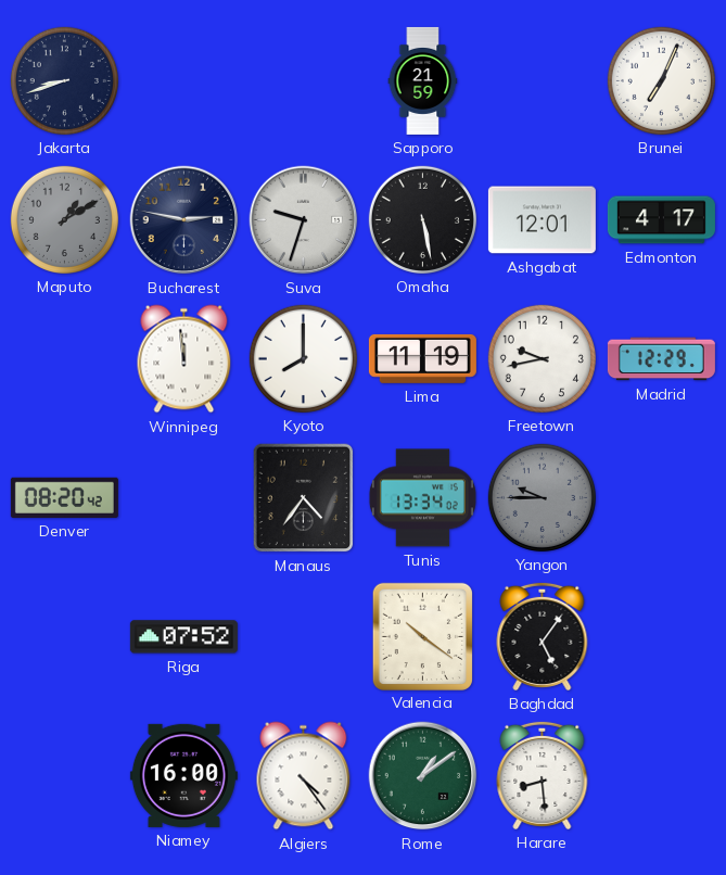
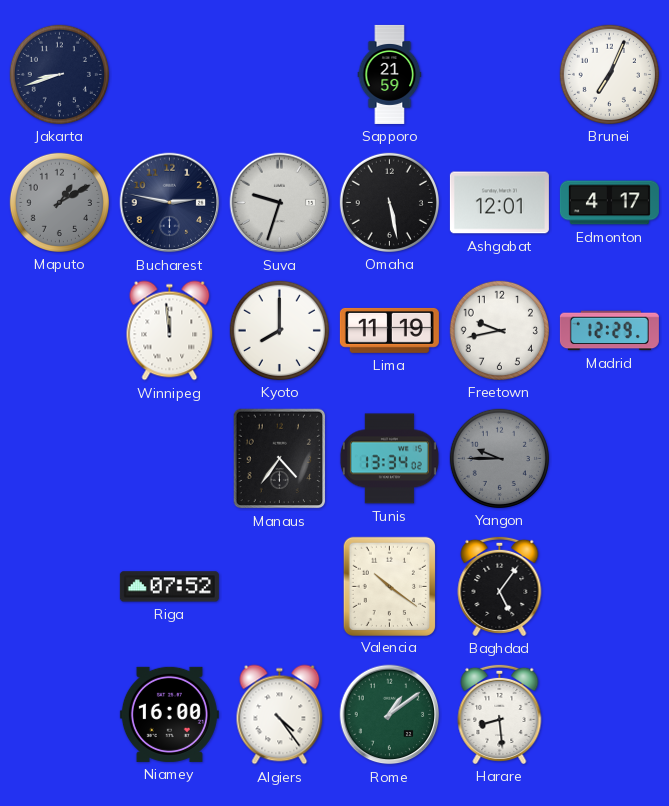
Denver: 08:20 -> none (64, 497)
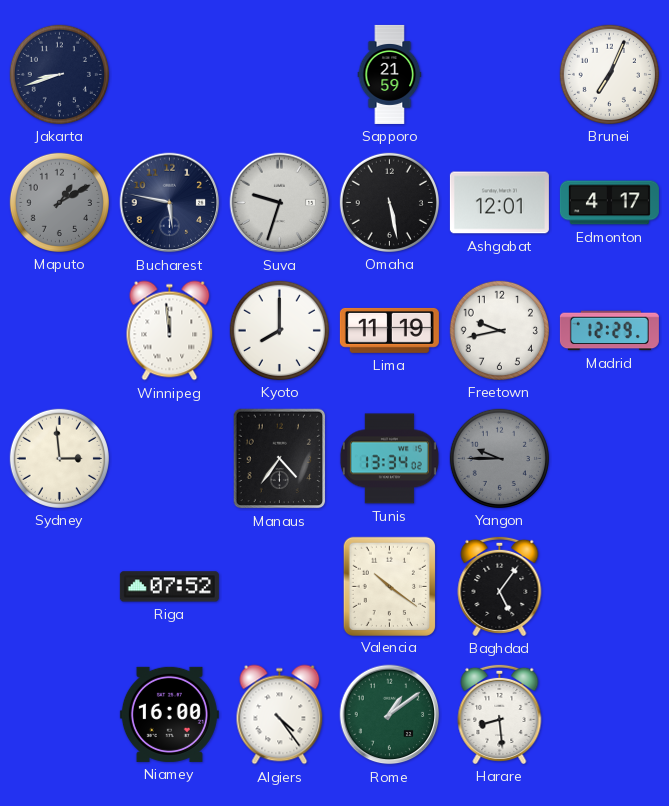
Bucharest: 2:47 -> 5:47 (170, 203)
Sydney: none -> 2:59 (59, 458)
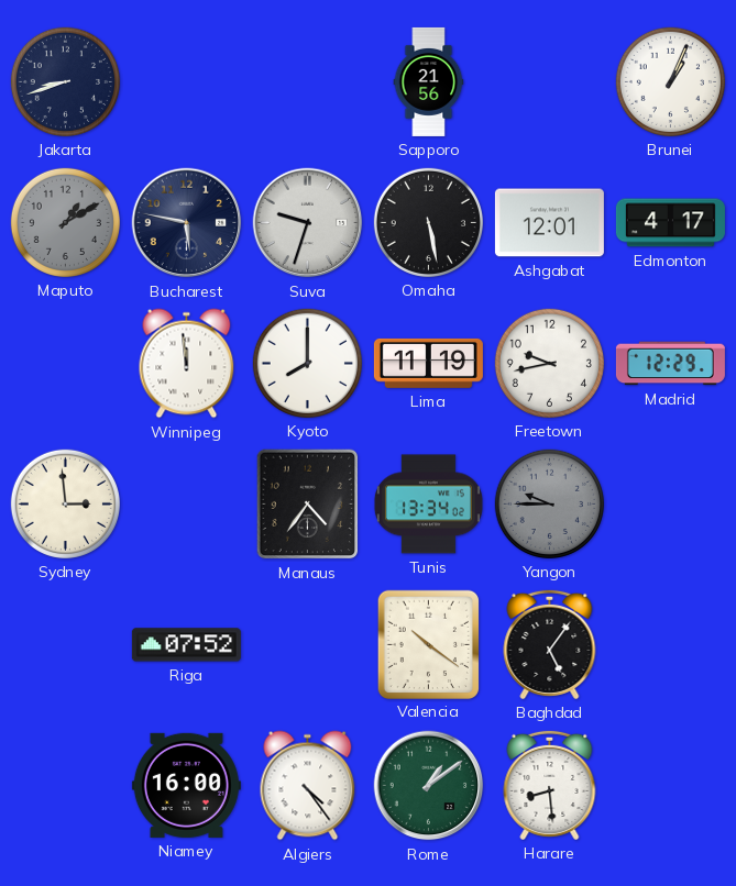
Sapporo: 21:59 -> 21:56 (429, 81)
Brunei: 7:04 -> 1:04 (670, 81)
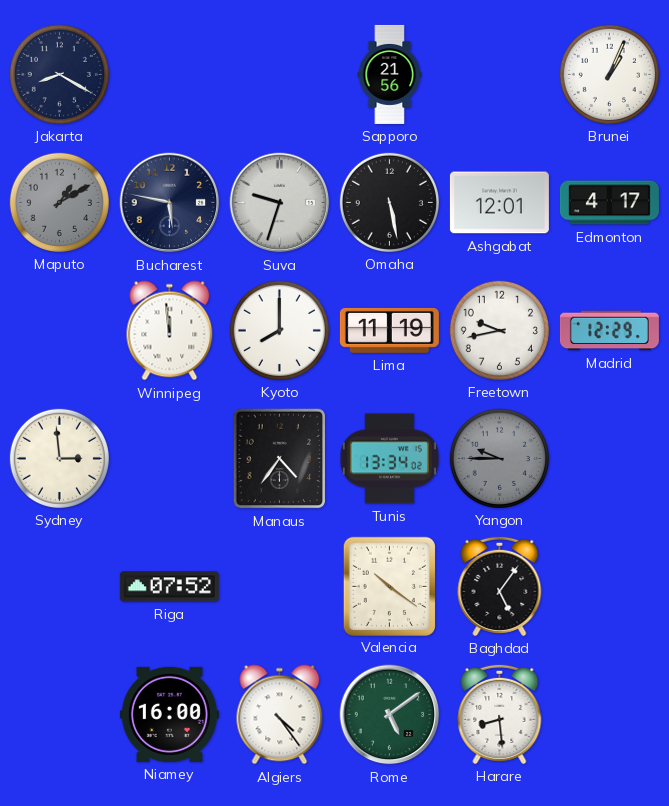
Jakarta: 8:42 -> 8:20 (59, 74)
Rome: 1:09 -> 5:09 (390, 715)
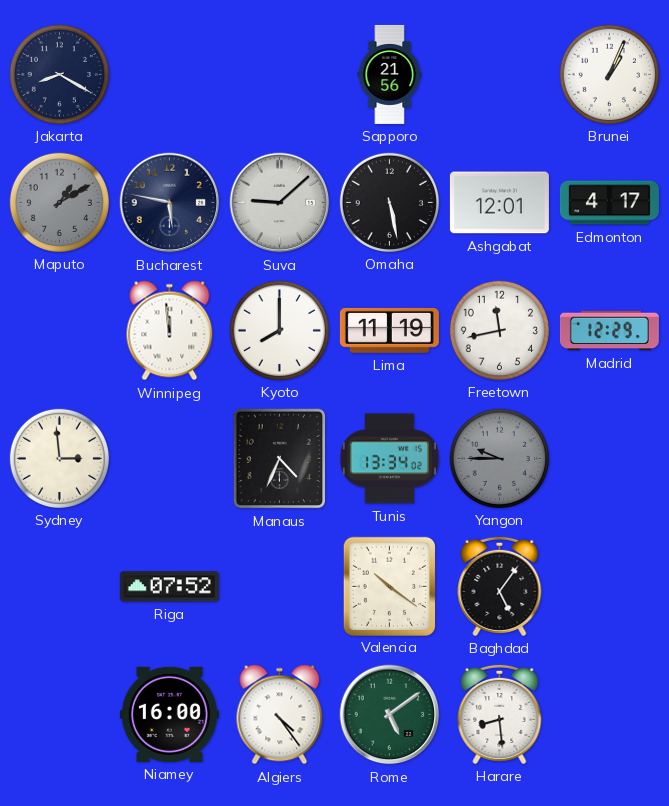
Suva: 9:33 -> 9:08 (280, 203)
Freetown: 9:43 -> 11:43 (499, 330)
Manaus: 4:36 -> 4:34 (280, 459)
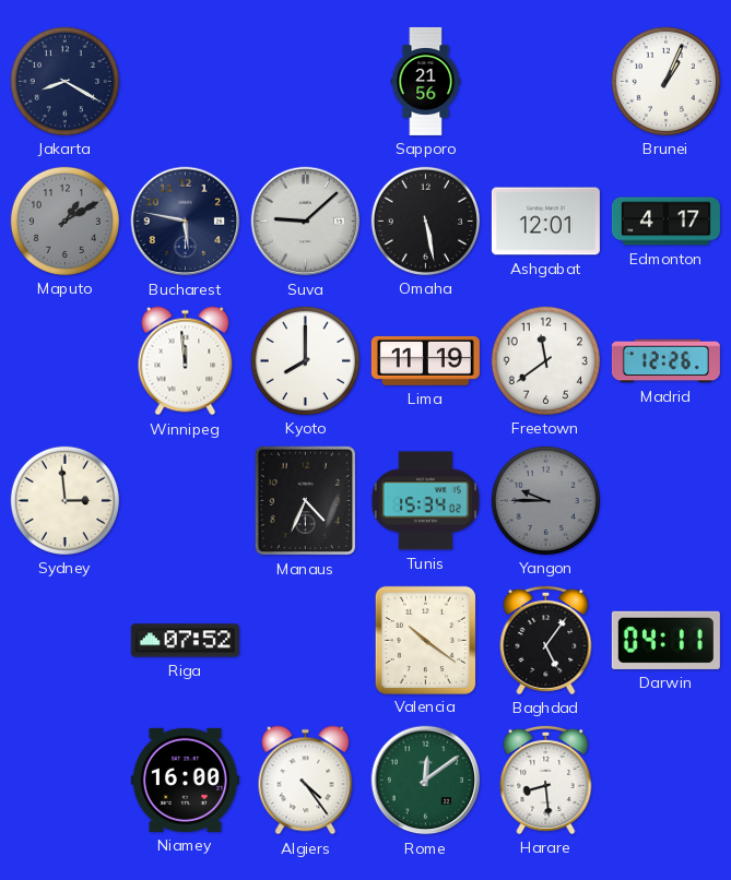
Freetown: 11:43 -> 11:39 (545, 360)
Madrid: 12:29 -> 12:26 (665, 361)
Tunis: 13:34 -> 15:34 (425, 501)
Darwin: none -> 04:11 (665, 640)
Rome: 5:09 -> 12:09 (426, 781)
